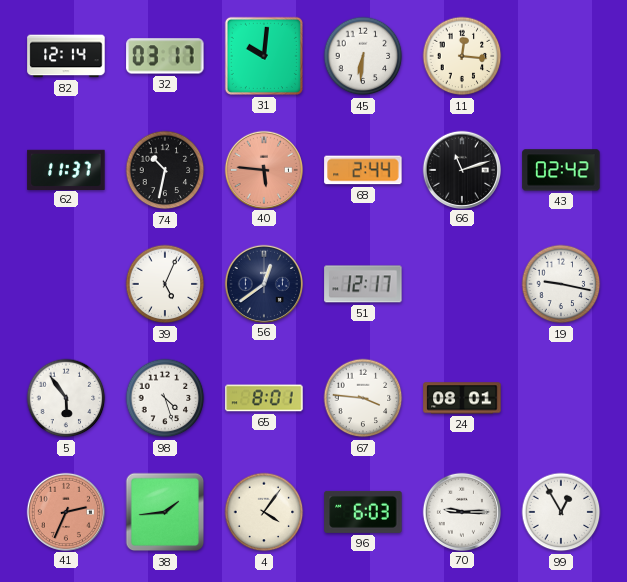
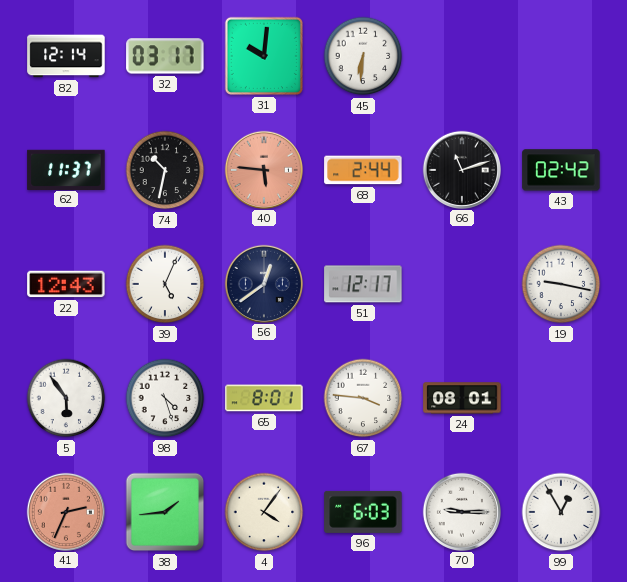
11: 12:16 -> none (462, 56)
22: none -> 12:43 (66, 284)
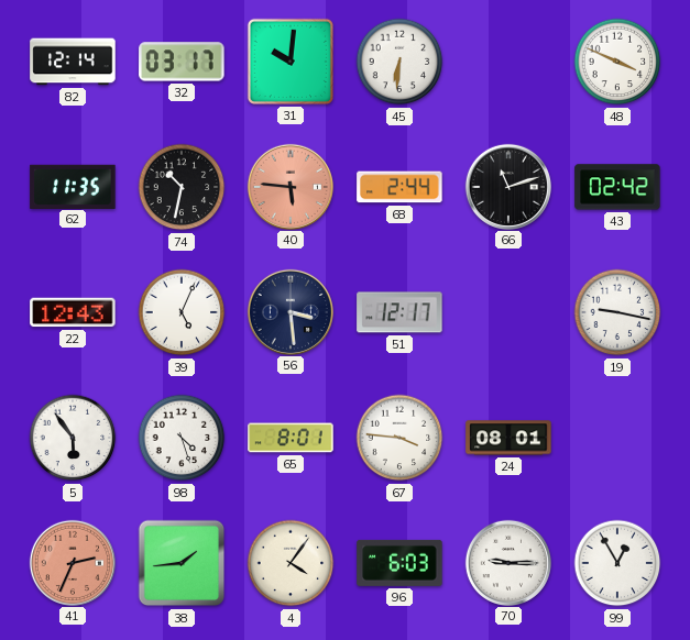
48: none -> 3:49 (617, 62)
62: 11:37 -> 11:35 (73, 186)
56: 12:39 -> 3:29 (289, 311)
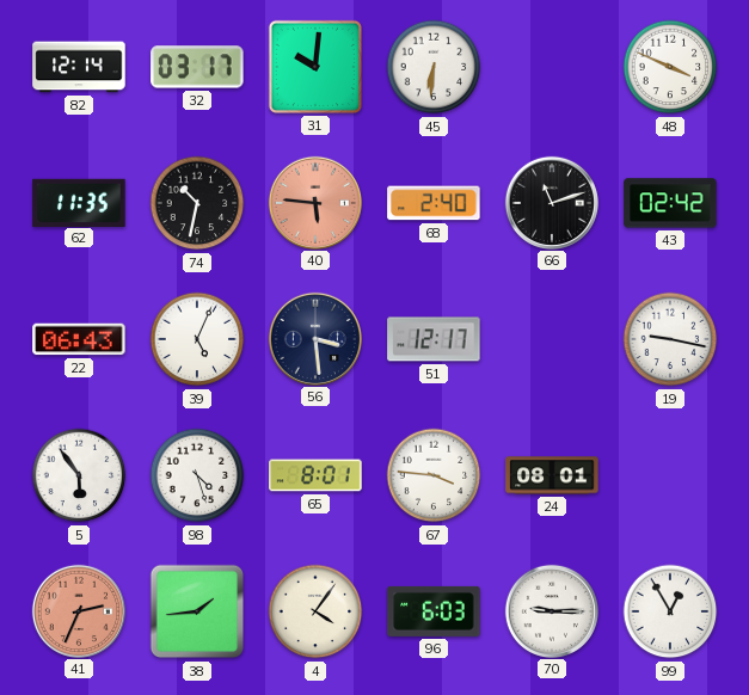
68: 2:44 -> 2:40 (434, 203)
22: 12:43 -> 06:43 (79, 339)
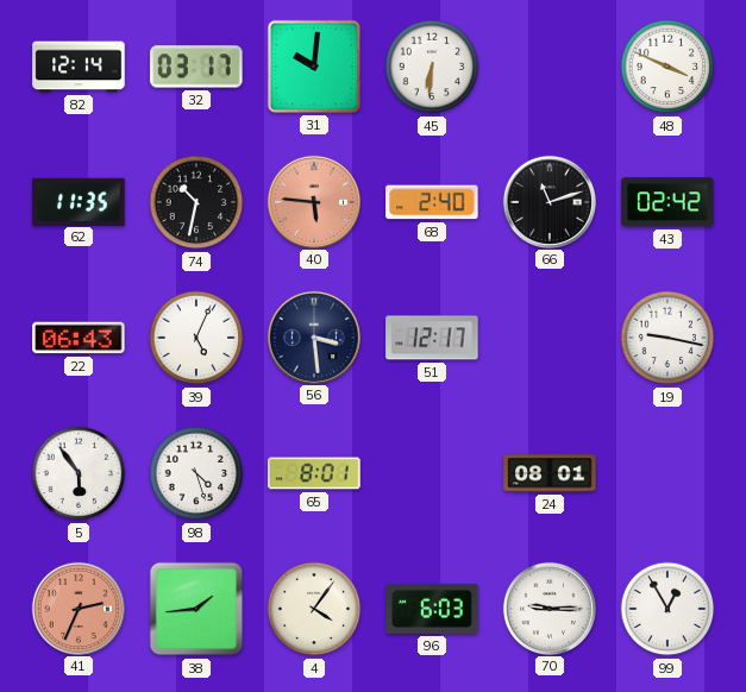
67: 3:46 -> none (434, 475)
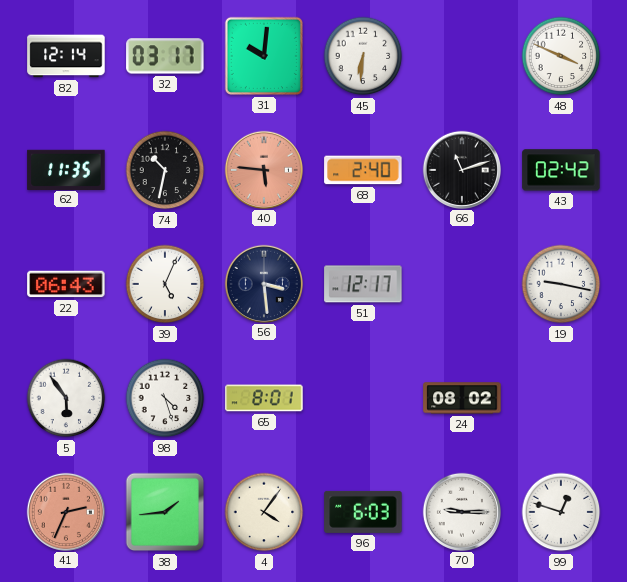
24: 08:01 -> 08:02 (462, 398)
99: 12:55 -> 12:48 (561, 512)
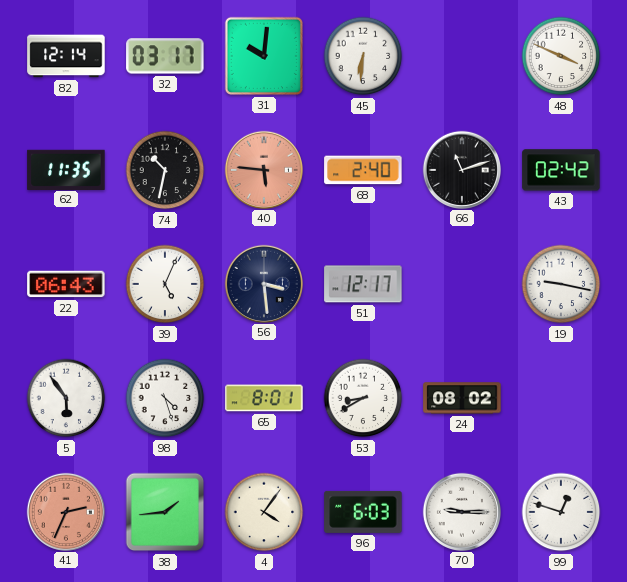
53: none -> 8:40 (363, 398)
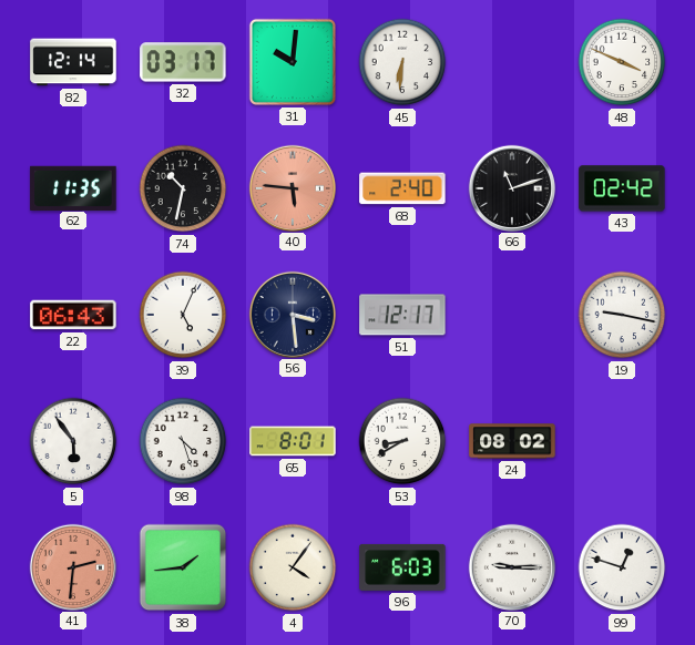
41: 2:34 -> 2:31 (72, 566)
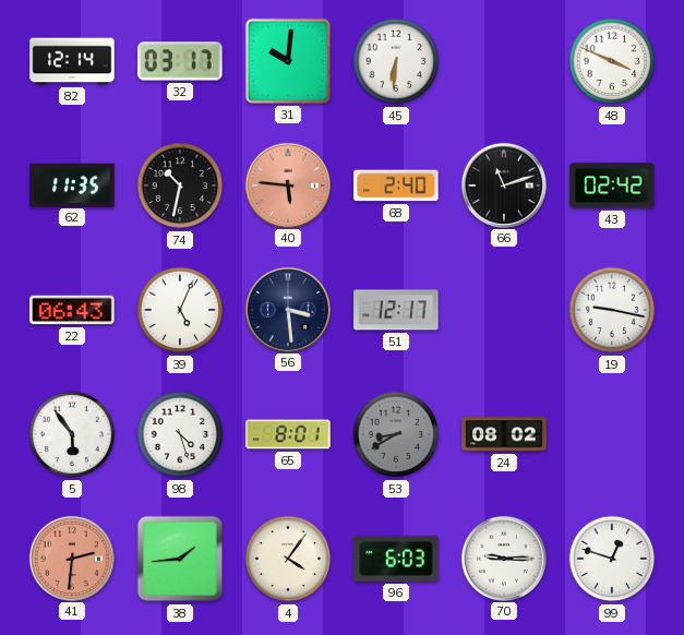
53 dial: white -> grey (396, 434)
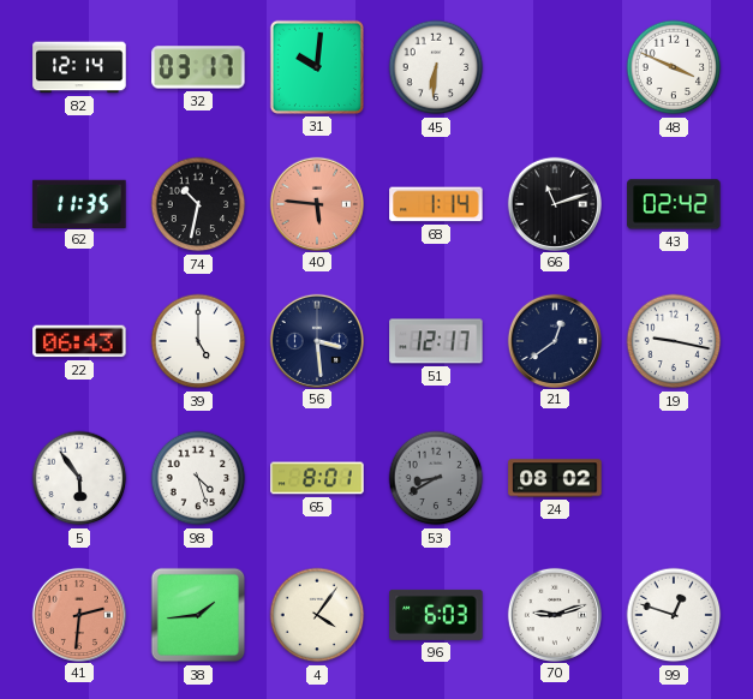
68: 2:40 -> 1:14 (436, 204)
39: 5:04 -> 5:00 (198, 341)
21: none -> 12:39 (554, 340)
70: 9:15 -> 9:12 (554, 614)
